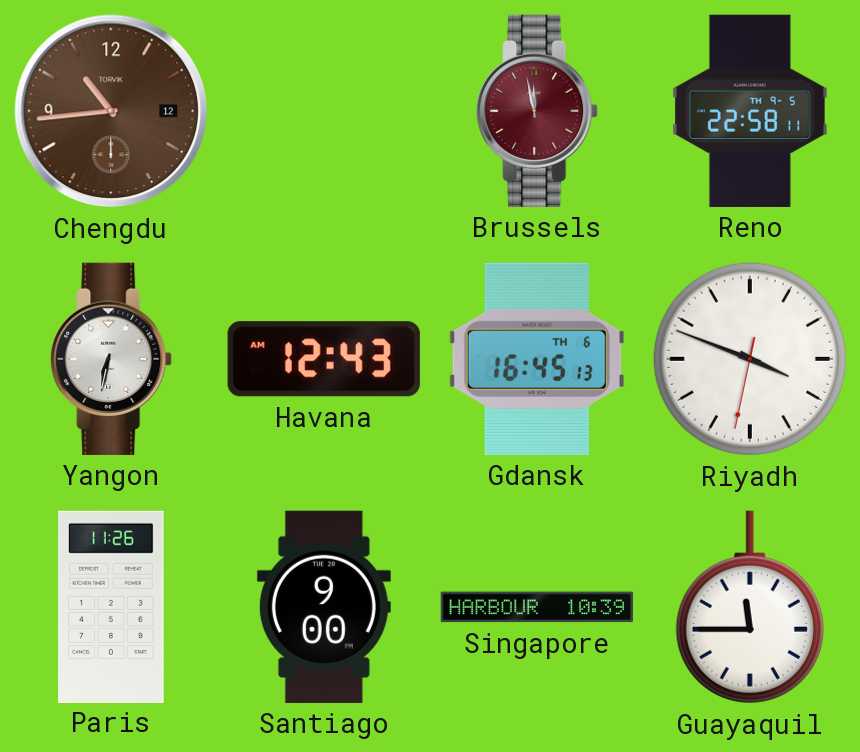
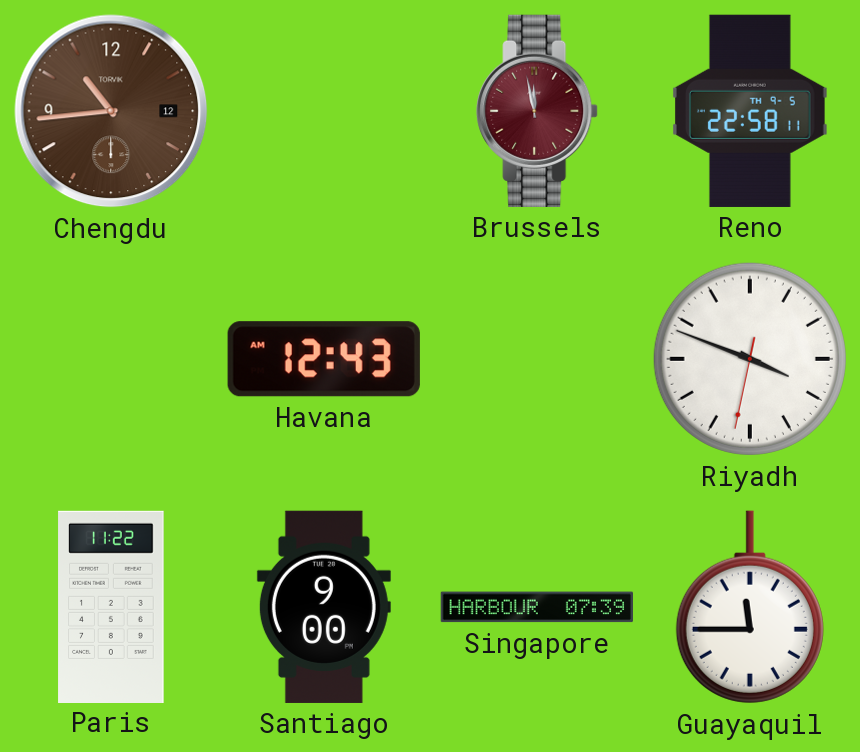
Yangon: 6:32 -> none (111, 359)
Gdansk: 16:45 -> none (537, 359)
Paris: 11:26 -> 11:22 (111, 606)
Singapore: 10:39 -> 07:39 (537, 607)
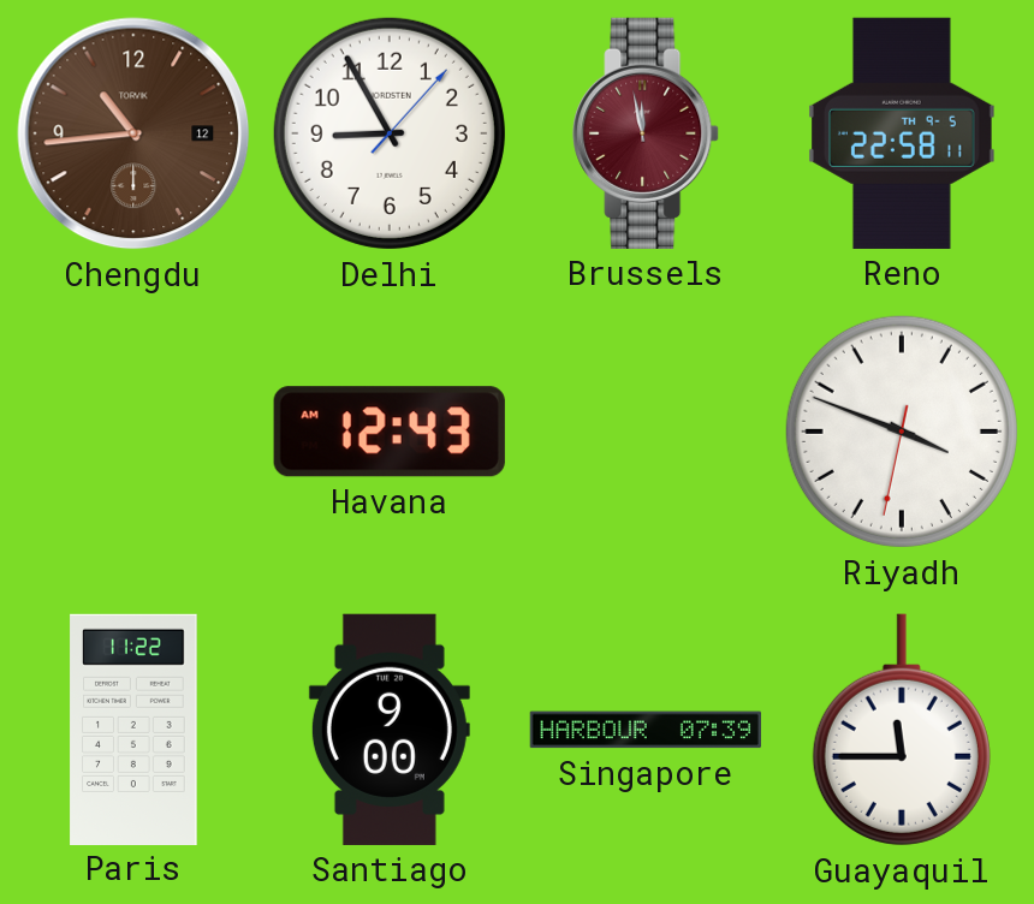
Delhi: none -> 8:55 (390, 133)
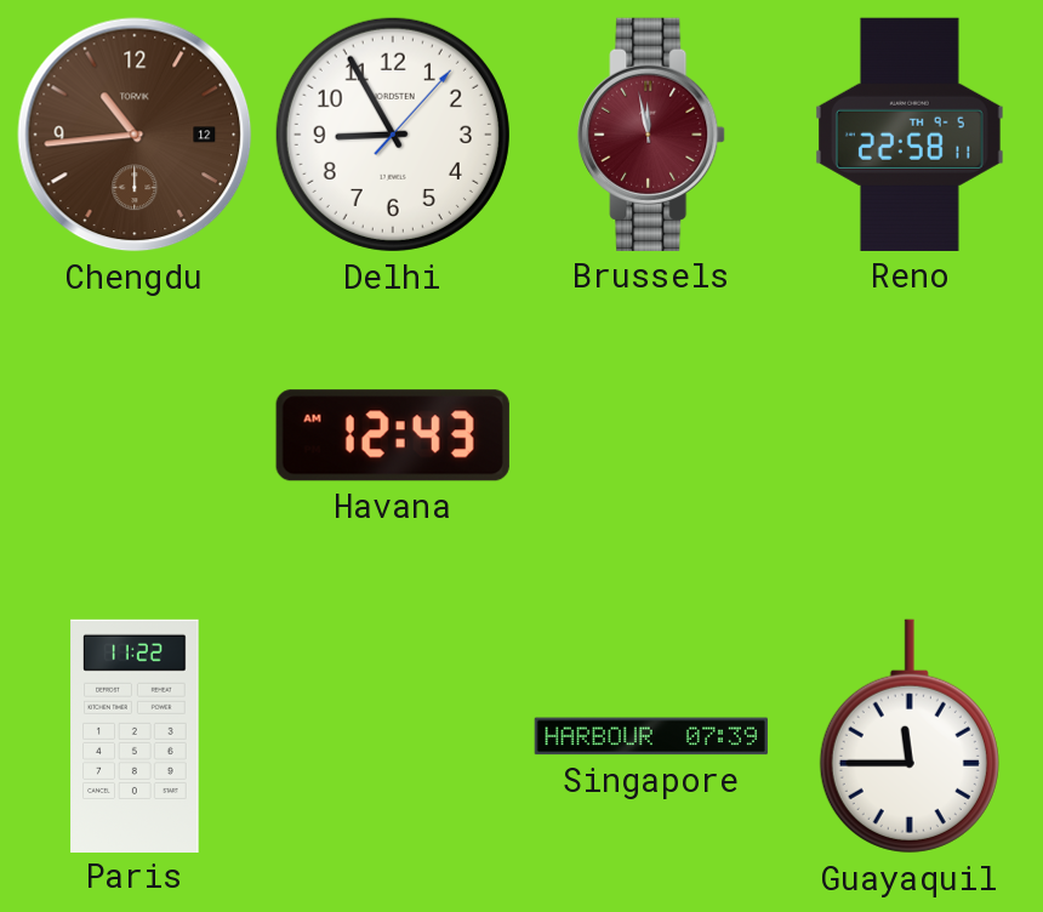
Riyadh: 3:48 -> none (902, 432)
Santiago: 9:00 -> none (390, 730)
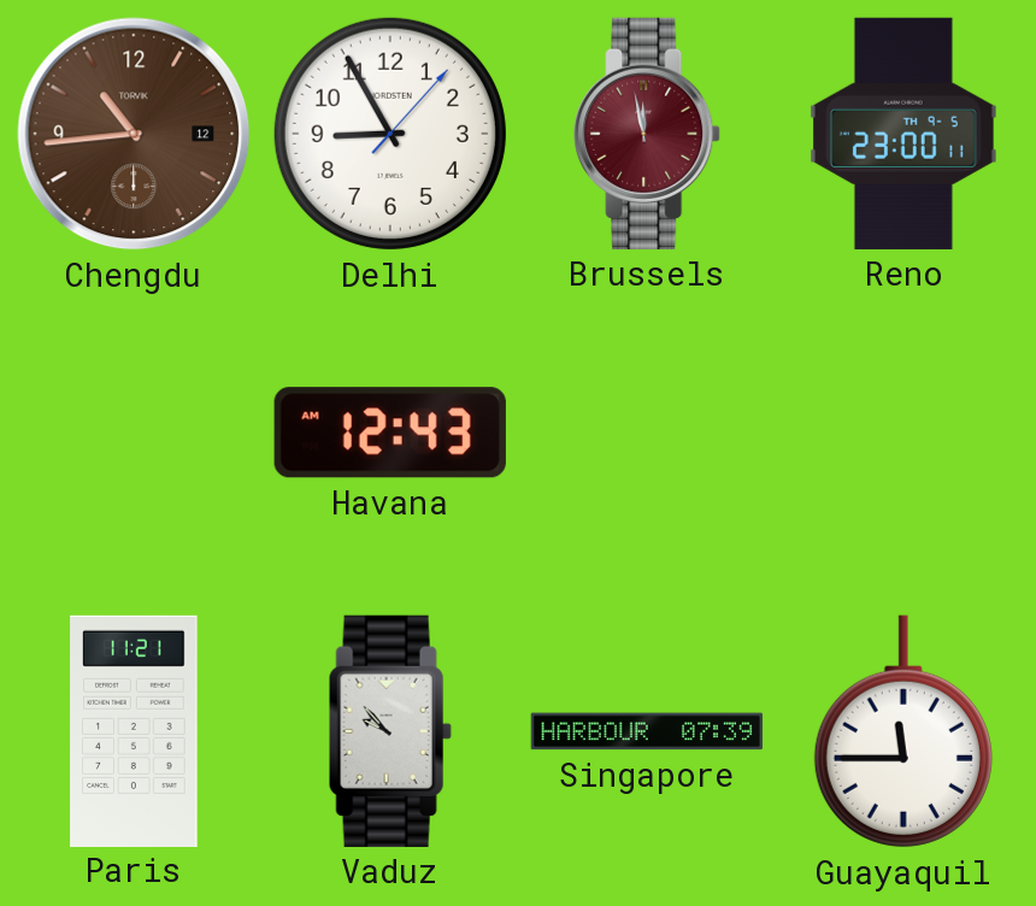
Reno: 22:58 -> 23:00 (905, 134)
Paris: 11:22 -> 11:21 (134, 730)
Vaduz: none -> 9:53 (390, 731)
